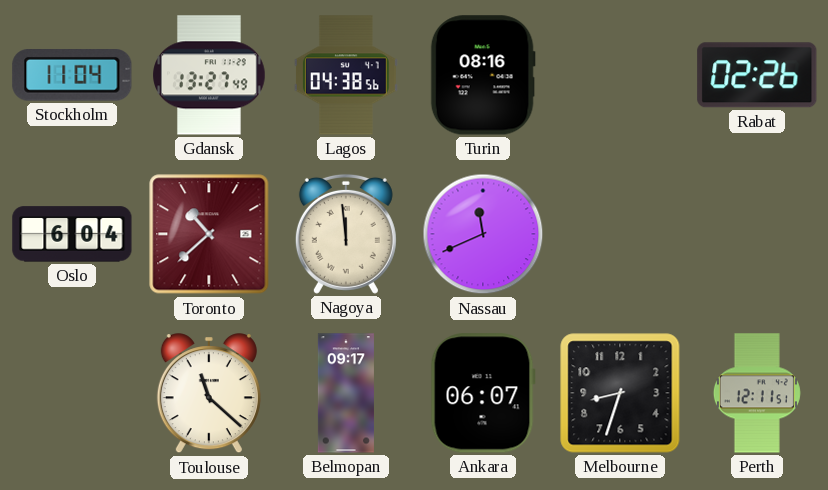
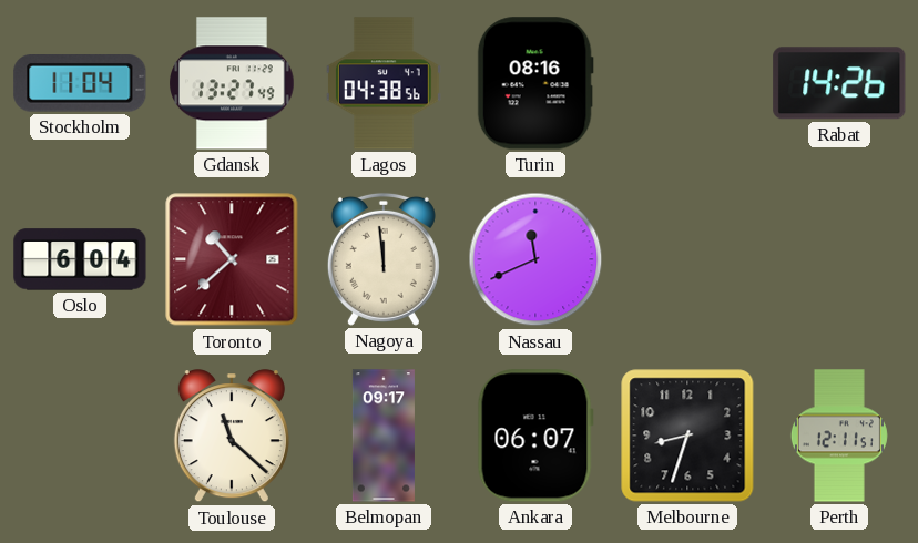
Rabat: 02:26 -> 14:26 (839, 83)
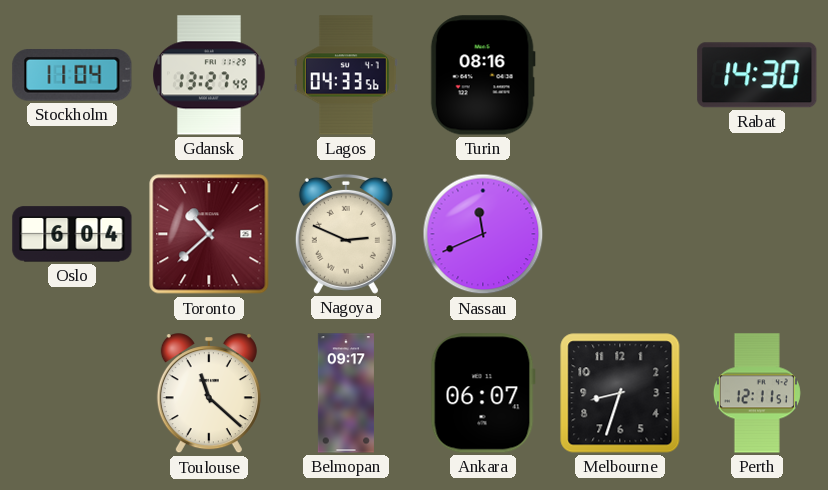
Lagos: 04:38 -> 04:33 (346, 75)
Rabat: 14:26 -> 14:30 (757, 75)
Nagoya: 11:59 -> 2:49 (346, 234)
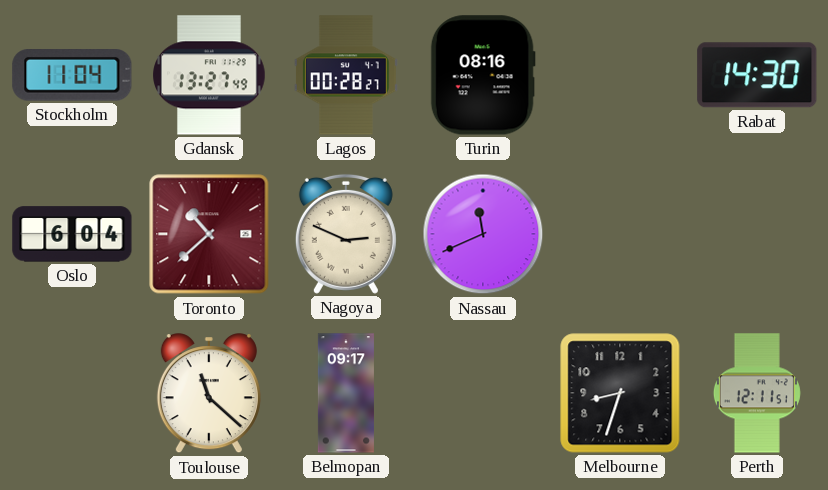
Lagos: 04:33 -> 00:28 (346, 75)
Ankara: 06:07 -> none (483, 393)
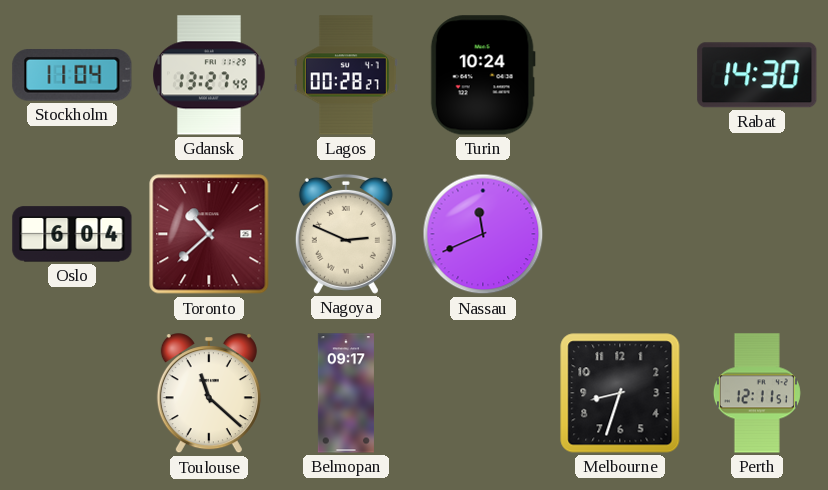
Turin: 08:16 -> 10:24 (483, 75)
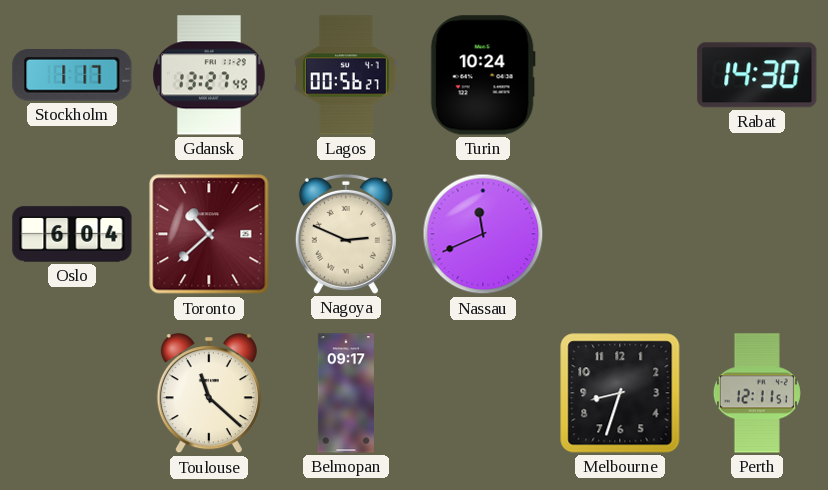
Stockholm: 11:04 -> 1:17 (72, 76)
Lagos: 00:28 -> 00:56 (346, 75)
